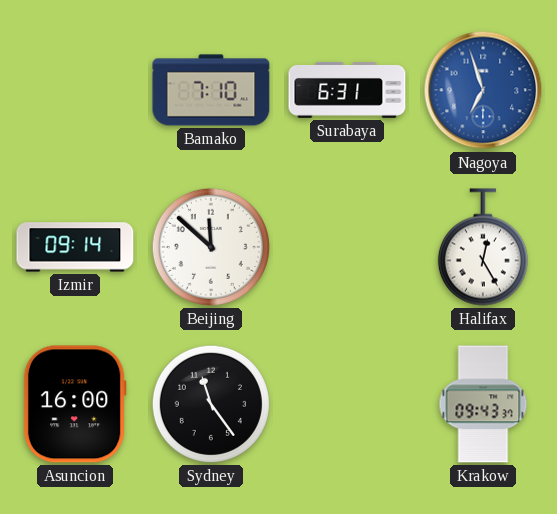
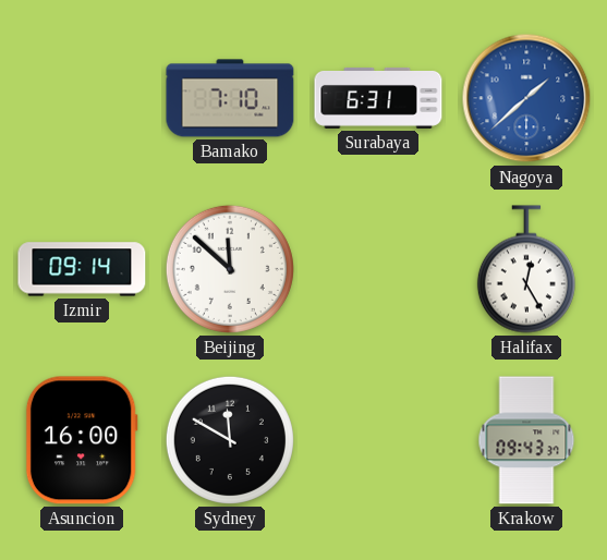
Nagoya: 6:57 -> 1:38 (526, 98)
Sydney: 11:24 -> 11:50 (230, 440)
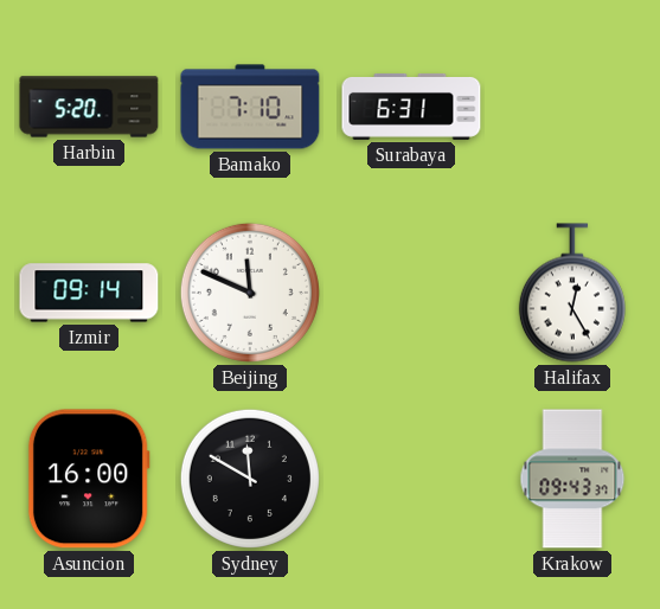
Harbin: none -> 5:20 (89, 107)
Nagoya: 1:38 -> none (526, 98)
Beijing: 11:52 -> 11:49 (250, 293)
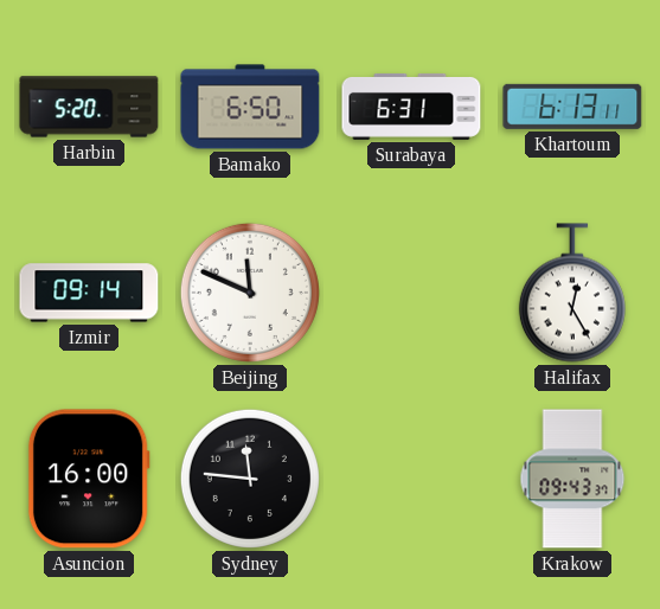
Bamako: 7:10 -> 6:50 (250, 107)
Khartoum: none -> 6:13 (572, 107)
Sydney: 11:50 -> 11:46 (250, 479)
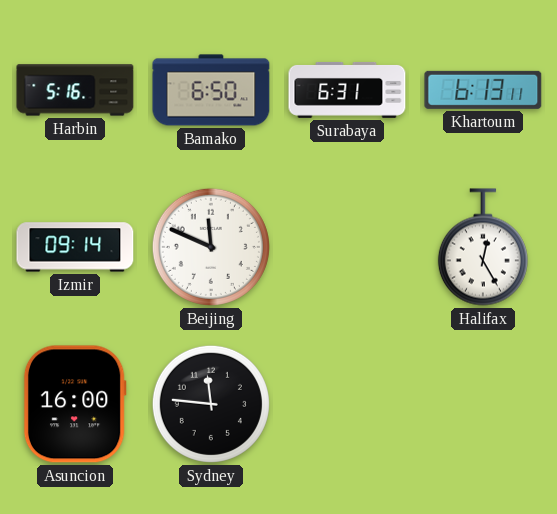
Harbin: 5:20 -> 5:16 (75, 90)
Krakow: 09:43 -> none (572, 479)
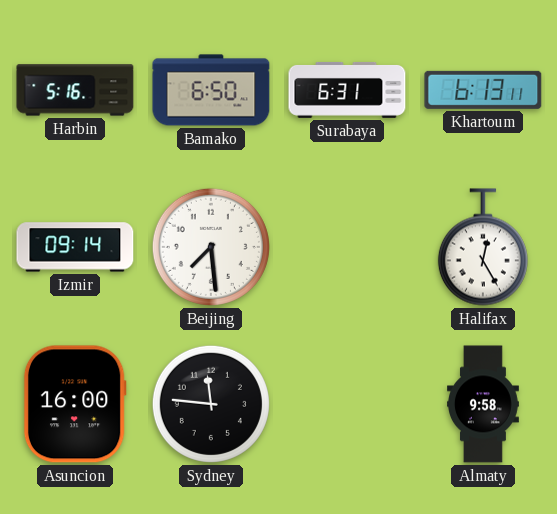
Beijing: 11:49 -> 7:29 (211, 247)
Almaty: none -> 9:58 (484, 404)
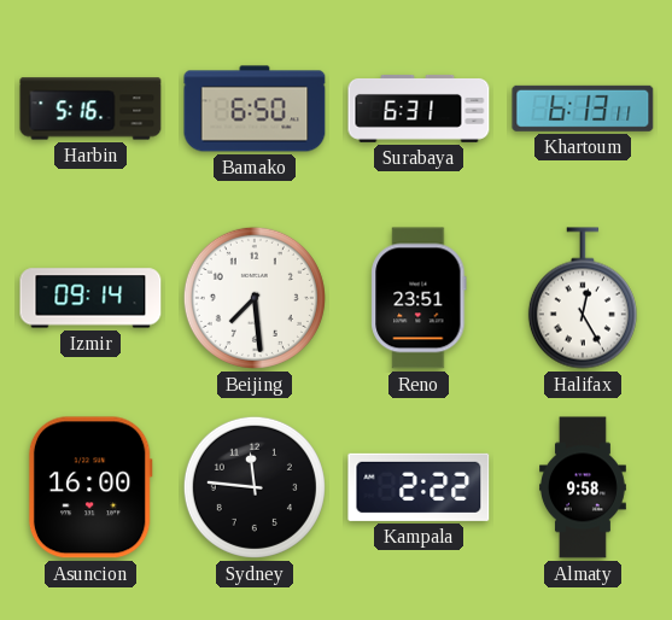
Reno: none -> 23:51 (419, 298)
Kampala: none -> 2:22 (419, 487)
